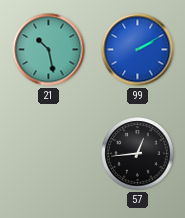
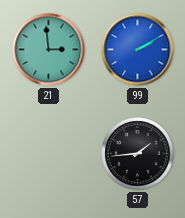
21: 10:28 -> 2:59 (49, 50)
57: 12:44 -> 1:44 (138, 154)
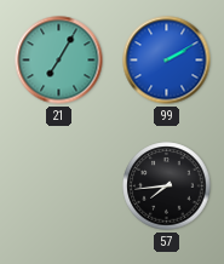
21: 2:59 -> 7:05 (59, 61)
57: 1:44 -> 7:44 (167, 186)
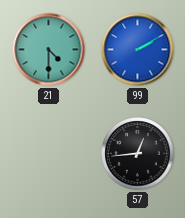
21: 7:05 -> 4:30 (49, 50)
57: 7:44 -> 12:44 (138, 154)
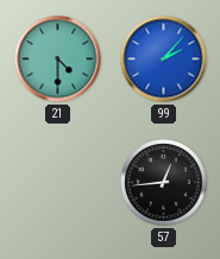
99: 2:10 -> 2:07 (164, 59)
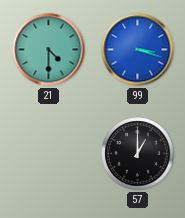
99: 2:07 -> 3:18 (138, 50)
57: 12:44 -> 1:00 (138, 154)
